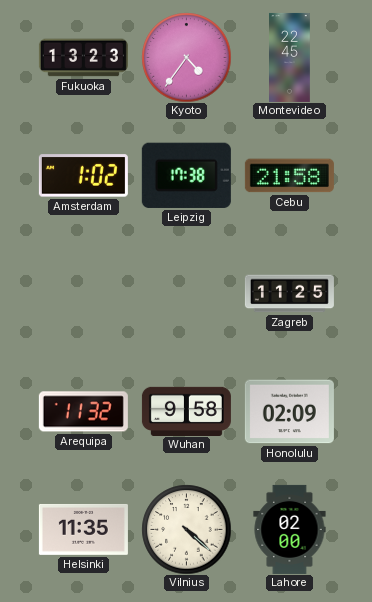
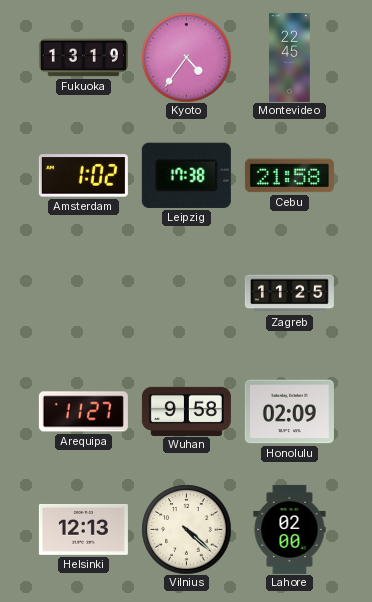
Fukuoka: 13:23 -> 13:19 (83, 58)
Arequipa: 11:32 -> 11:27 (83, 412)
Helsinki: 11:35 -> 12:13 (83, 529)
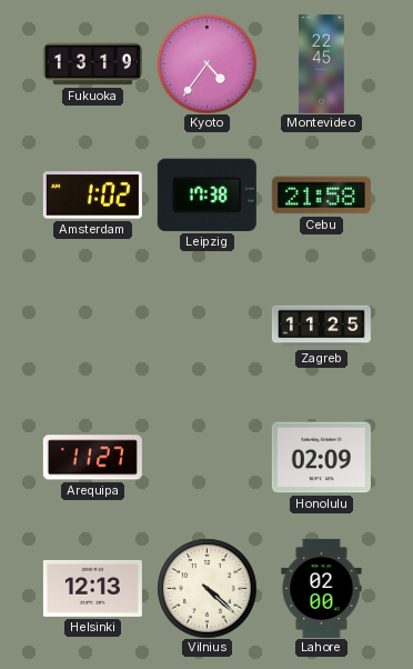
Wuhan: 9:58 -> none (186, 411)
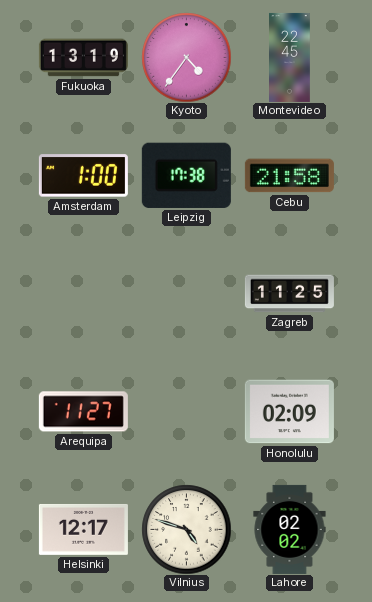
Amsterdam: 1:02 -> 1:00 (83, 176)
Helsinki: 12:13 -> 12:17 (83, 529)
Vilnius: 4:22 -> 4:48 (186, 529)
Lahore: 02:00 -> 02:02 (290, 529)
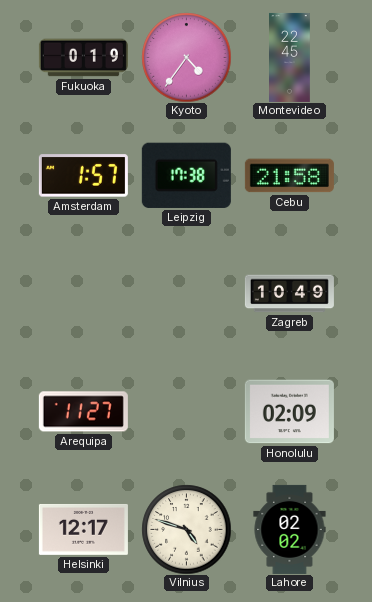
Fukuoka: 13:19 -> 0:19 (83, 58)
Amsterdam: 1:00 -> 1:57 (83, 176)
Zagreb: 11:25 -> 10:49 (289, 294)
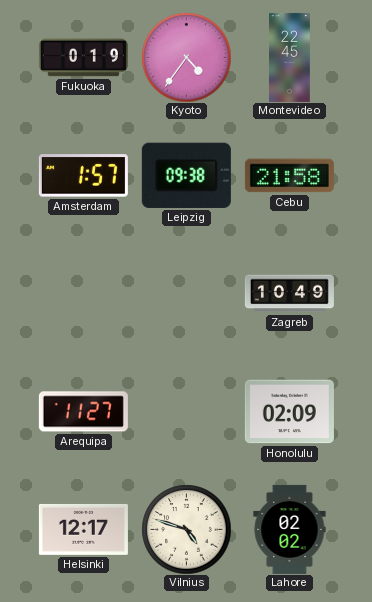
Leipzig: 17:38 -> 09:38 (186, 175)
